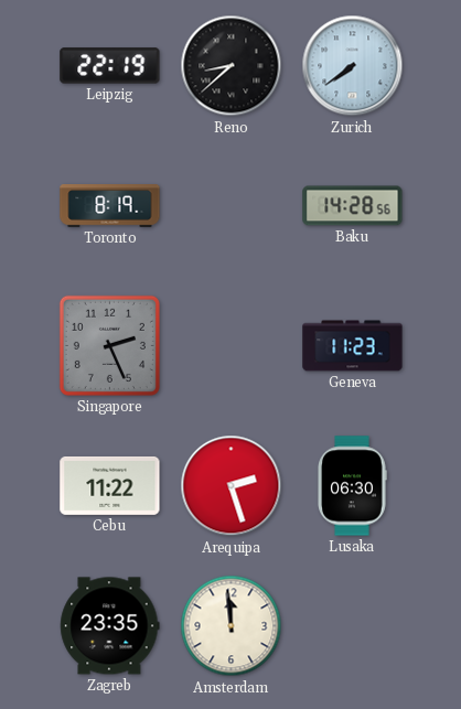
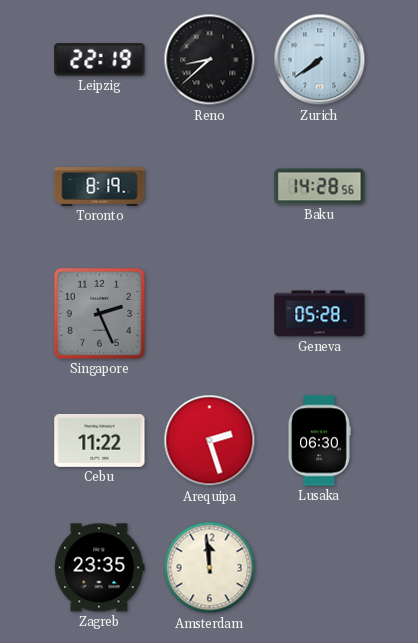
Geneva: 11:23 -> 05:28 (320, 314)
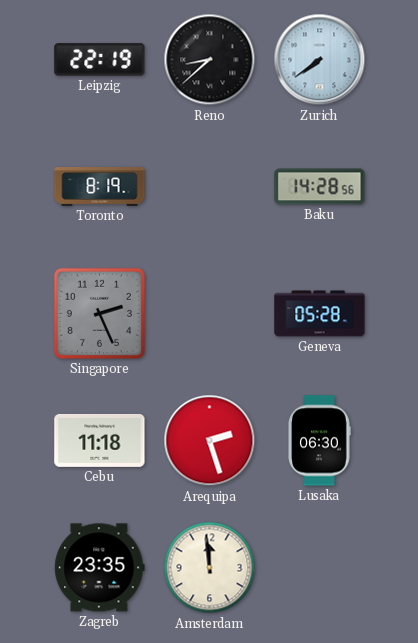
Cebu: 11:22 -> 11:18 (100, 440)
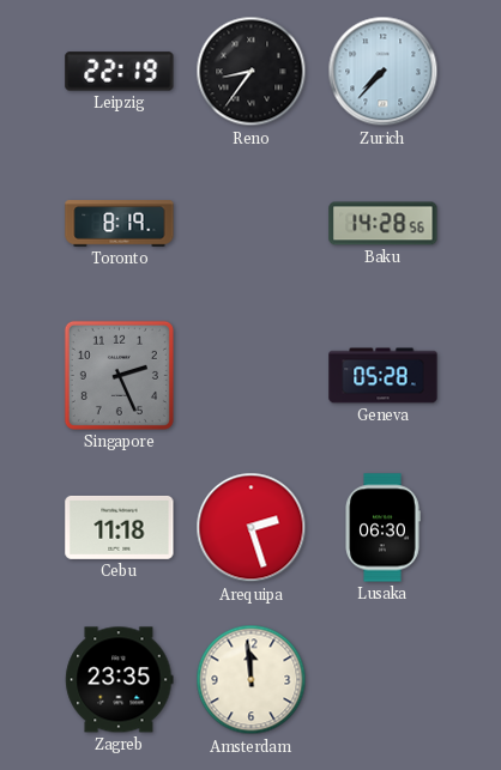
Reno: 8:38 -> 8:36 (252, 72)
Zurich: 7:39 -> 7:37 (384, 72)
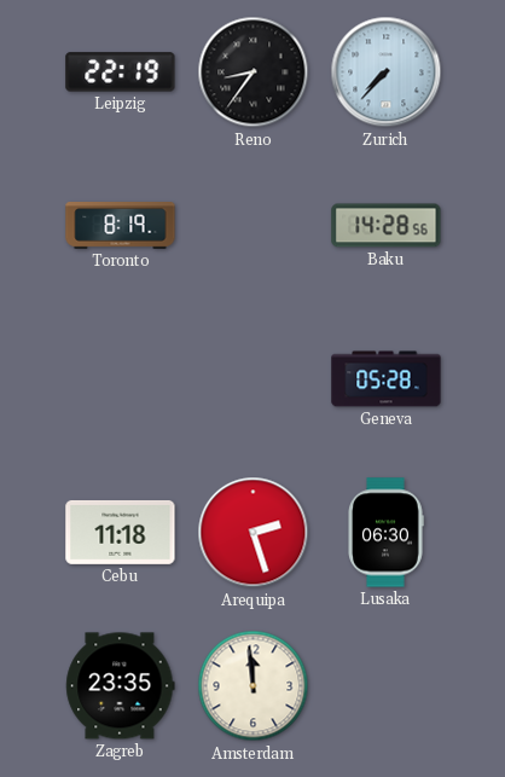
Singapore: 2:26 -> none (119, 375)
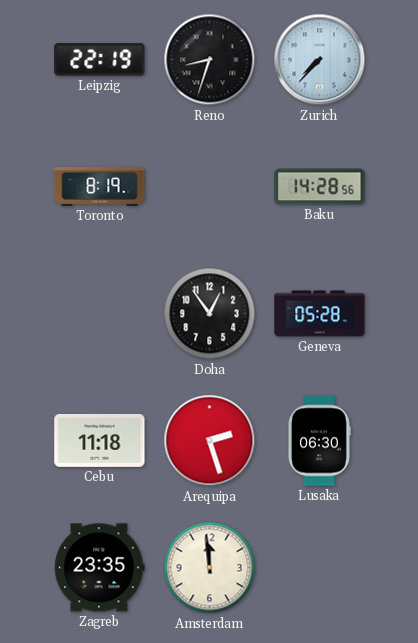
Reno: 8:36 -> 8:33 (210, 60)
Doha: none -> 12:54 (210, 314)
